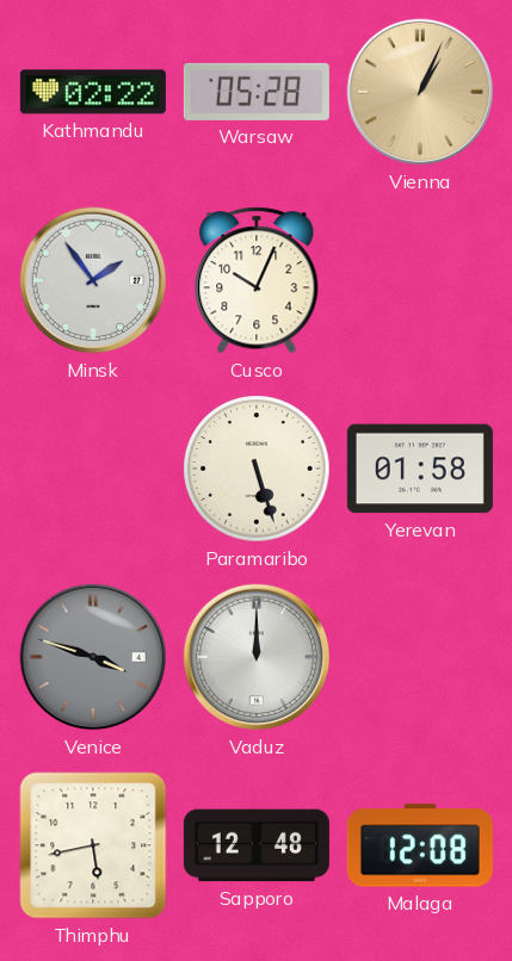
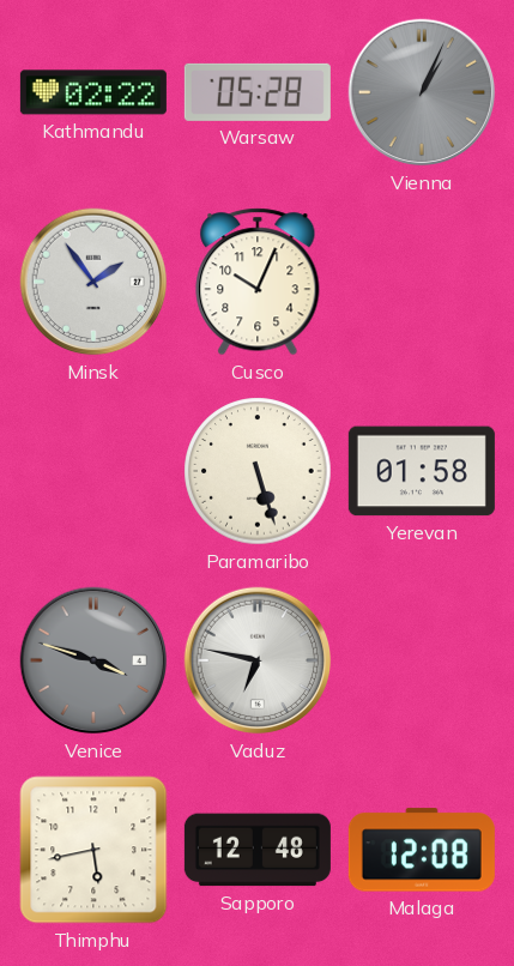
Vienna dial: champagne -> grey (422, 92)
Vaduz: 12:00 -> 6:47 (258, 660)
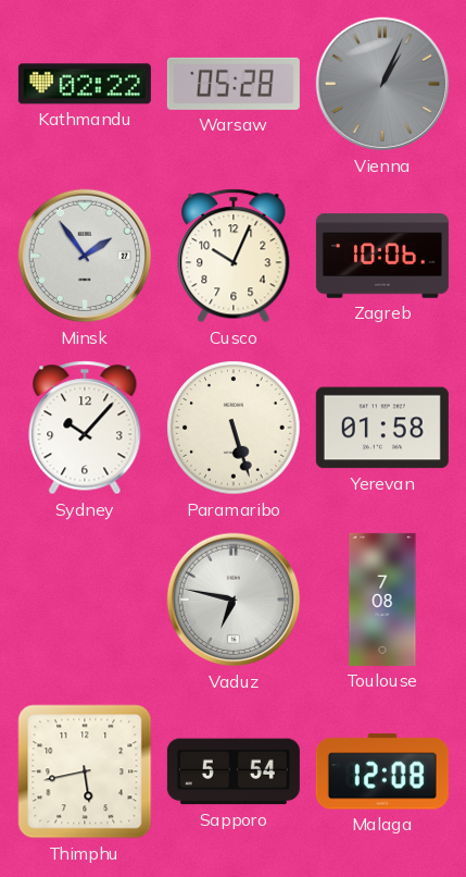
Zagreb: none -> 10:06 (382, 256)
Sydney: none -> 10:07 (85, 428)
Venice: 3:48 -> none (93, 660)
Toulouse: none -> 7:08 (382, 600)
Sapporo: 12:48 -> 5:54 (234, 771)
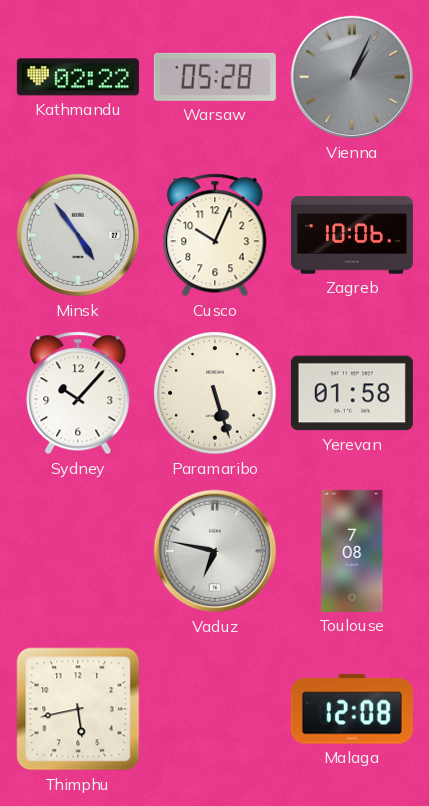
Minsk: 1:54 -> 4:54 (78, 235)
Sapporo: 5:54 -> none (234, 771)
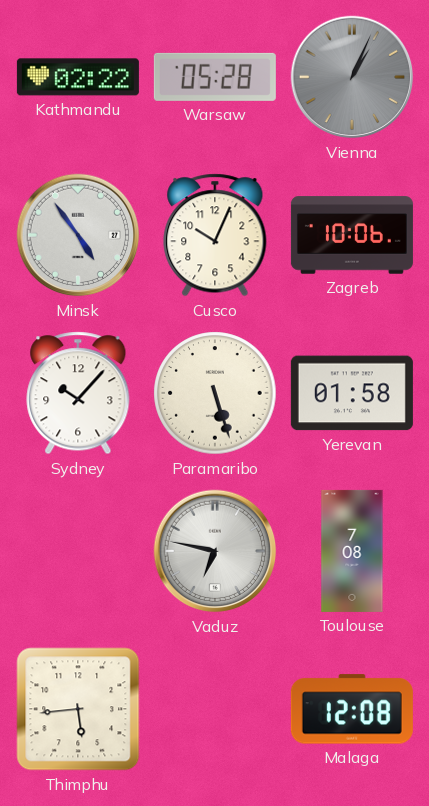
Thimphu: 5:43 -> 5:44 (78, 709)
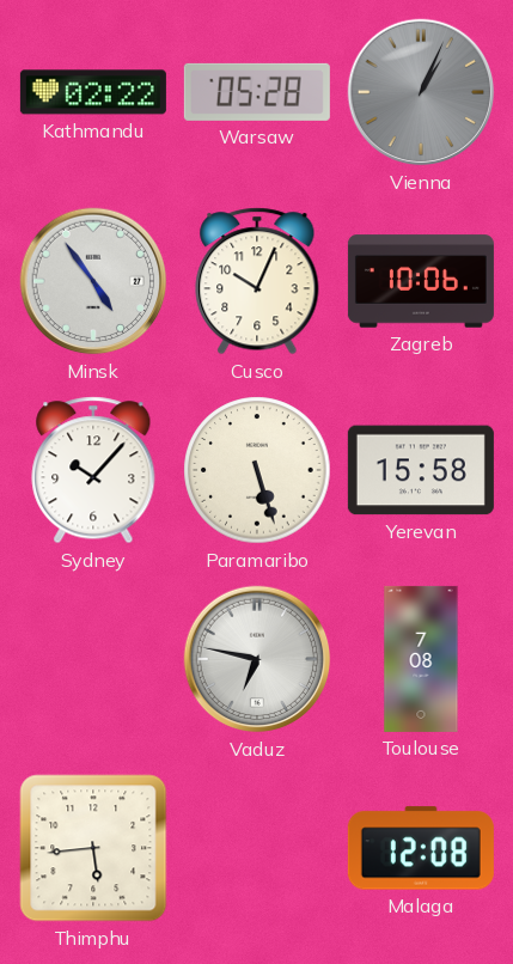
Yerevan: 01:58 -> 15:58 (421, 470)
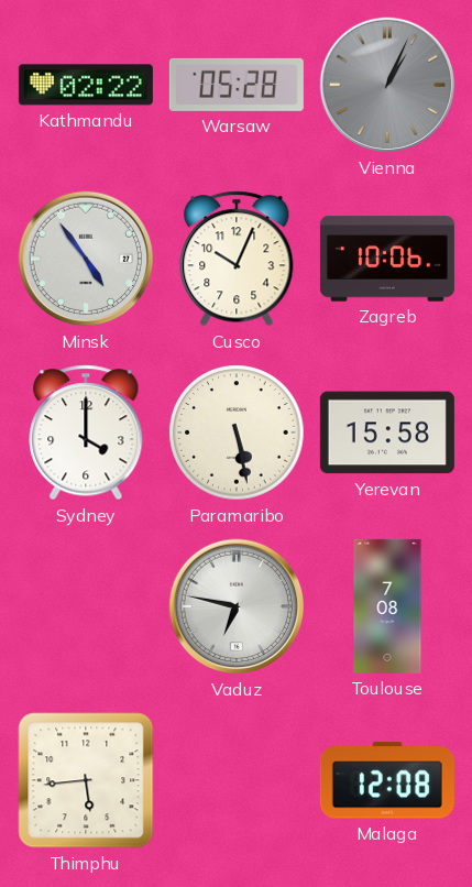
Sydney: 10:07 -> 4:00 (86, 432)
Paramaribo: 5:27 -> 5:28 (237, 432)
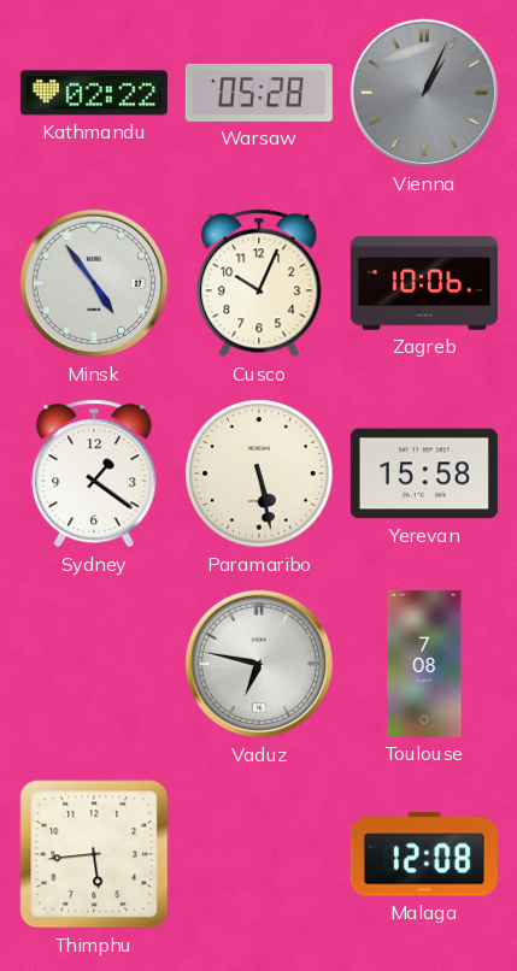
Sydney: 4:00 -> 1:21 (94, 473)
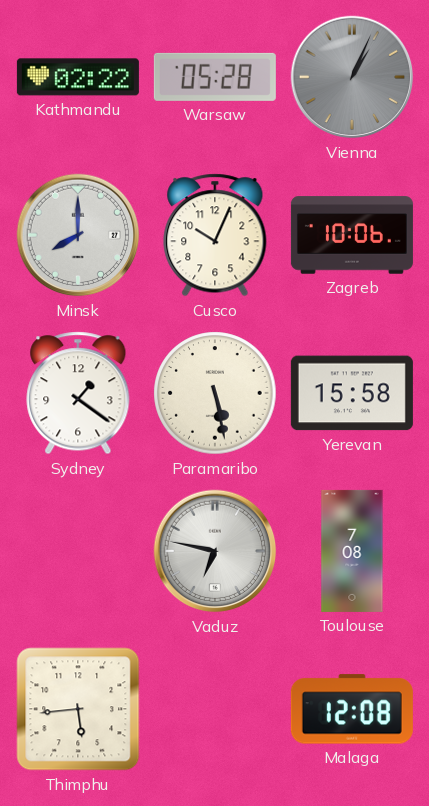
Minsk: 4:54 -> 8:00 (78, 235)
